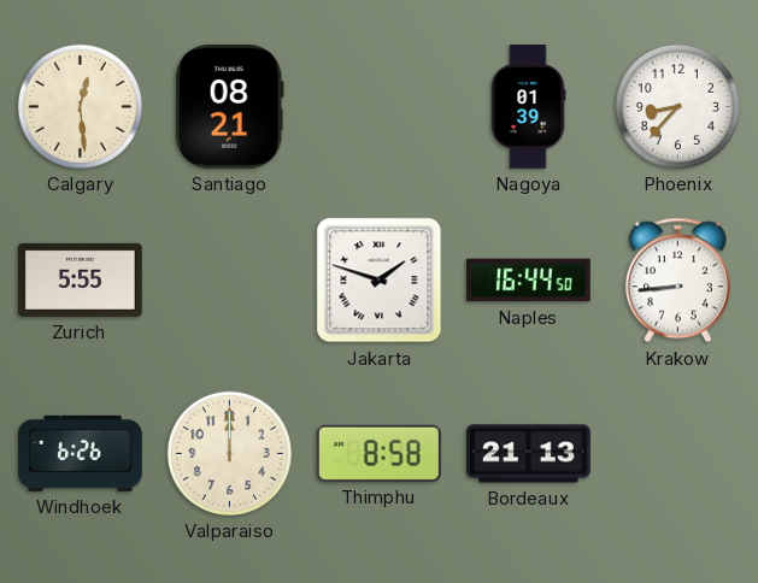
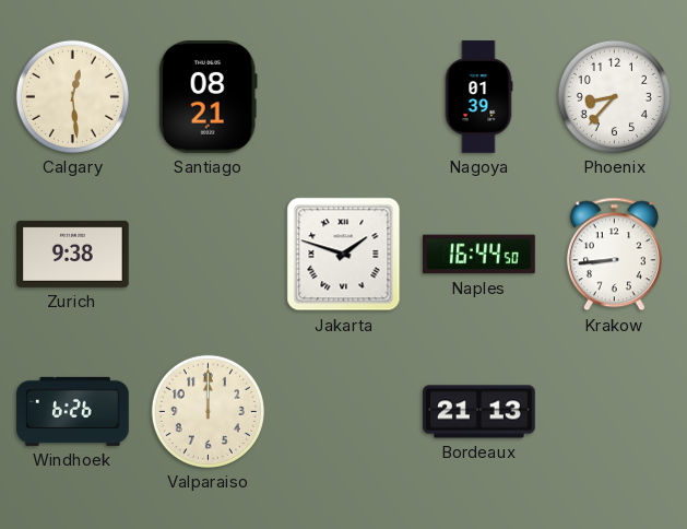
Zurich: 5:55 -> 9:38 (73, 254)
Thimphu: 8:58 -> none (380, 453)
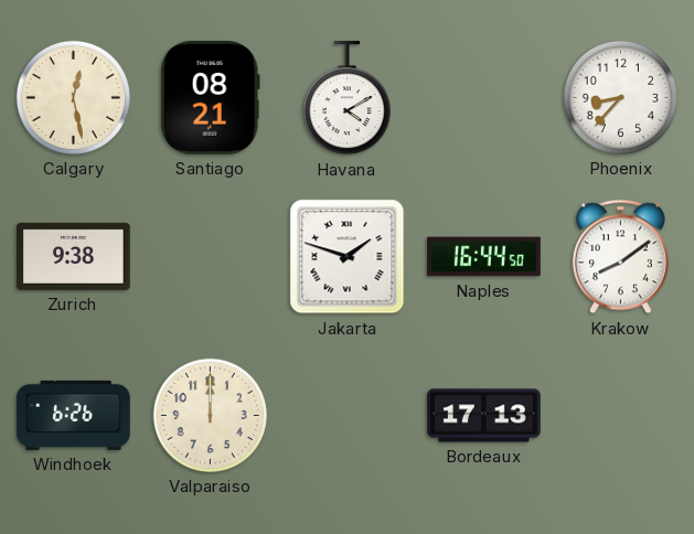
Calgary: 12:29 -> 12:28 (73, 97)
Havana: none -> 4:10 (346, 98)
Nagoya: 01:39 -> none (478, 97)
Krakow: 8:44 -> 8:09 (620, 257)
Bordeaux: 21:13 -> 17:13 (484, 416)
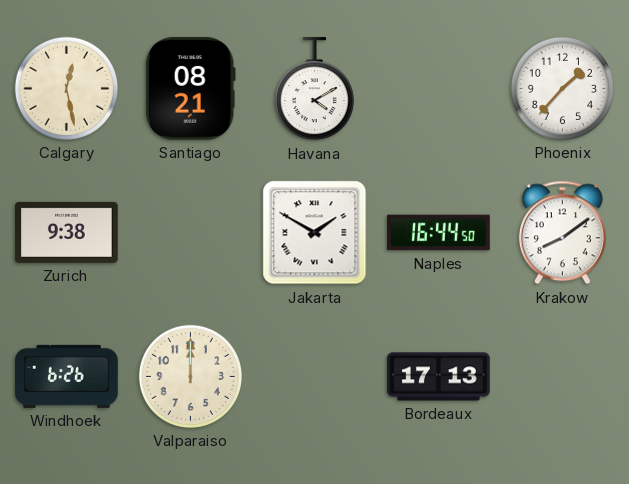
Phoenix: 8:37 -> 1:37 (562, 88)
Jakarta: 1:48 -> 1:50 (315, 233)
